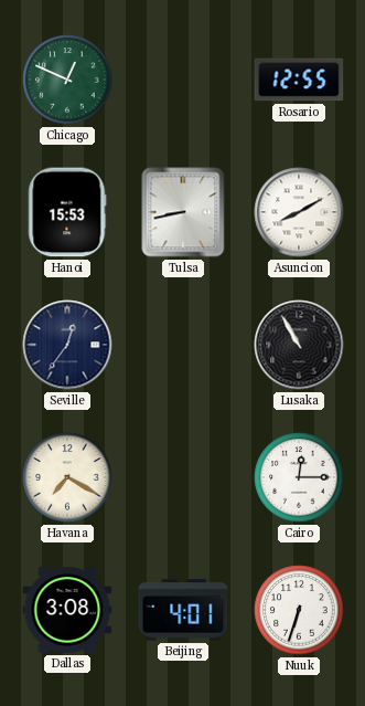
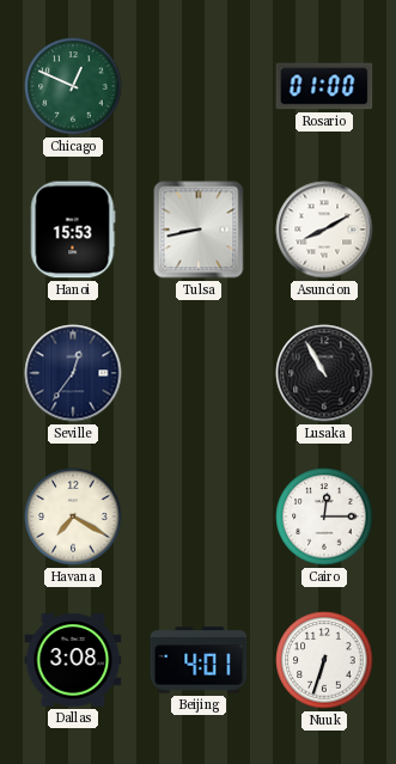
Rosario: 12:55 -> 01:00 (324, 86)
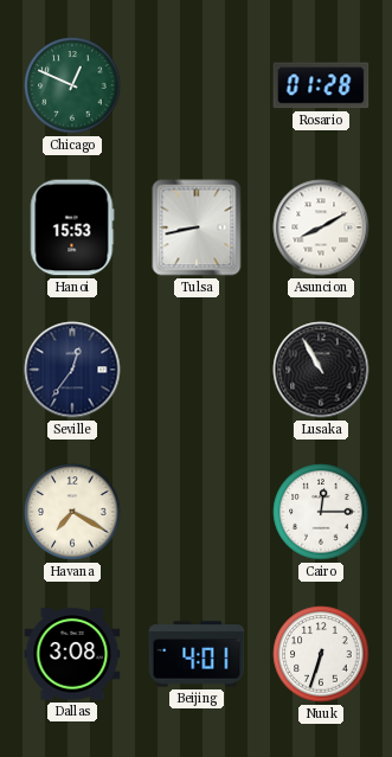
Rosario: 01:00 -> 01:28 (321, 85)
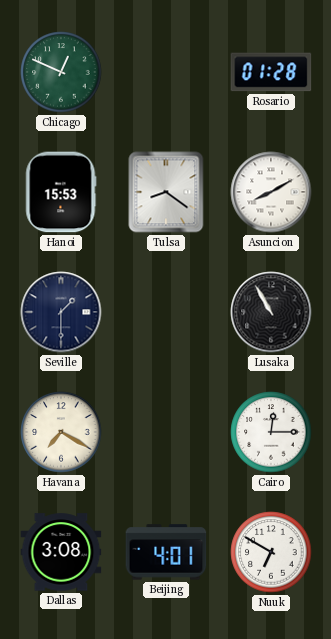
Tulsa: 8:43 -> 8:21 (166, 192)
Seville: 12:36 -> 1:30 (61, 312)
Nuuk: 6:33 -> 6:50 (271, 552)
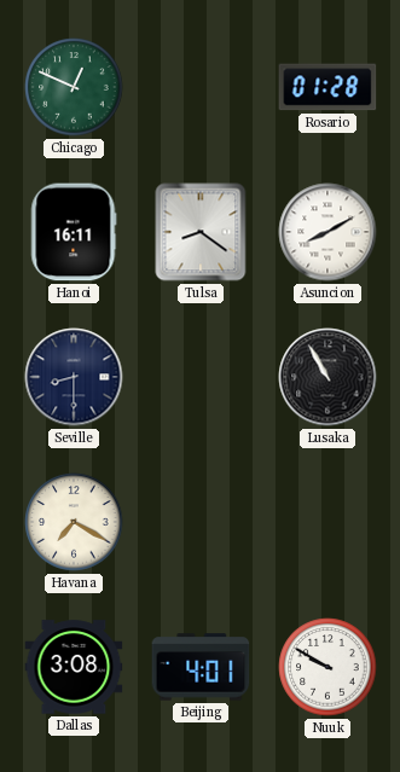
Hanoi: 15:53 -> 16:11 (74, 232)
Seville: 1:30 -> 8:30 (74, 377)
Cairo: 12:15 -> none (271, 432)
Nuuk: 6:50 -> 9:50 (327, 667)
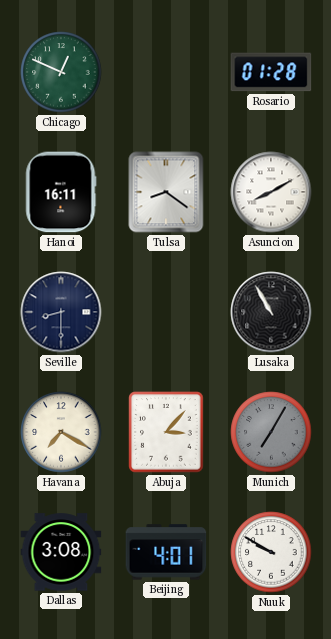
Abuja: none -> 3:07 (166, 432)
Munich: none -> 7:05 (271, 432)
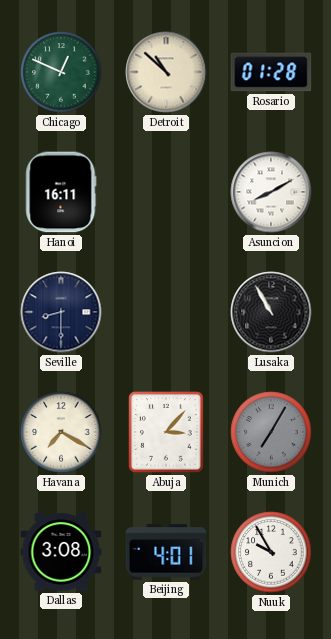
Detroit: none -> 10:52 (166, 72)
Tulsa: 8:21 -> none (166, 192)
Nuuk: 9:50 -> 9:55 (271, 552)
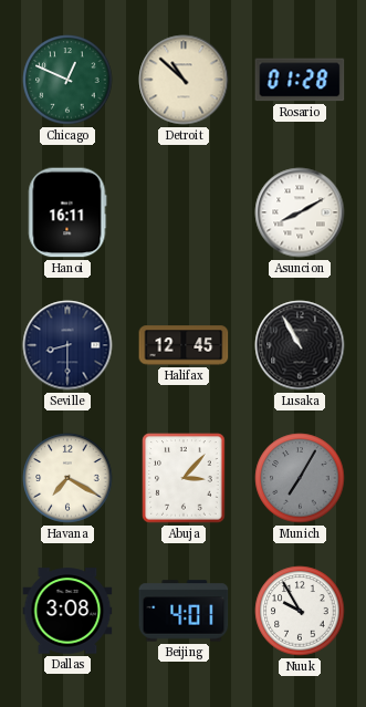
Halifax: none -> 12:45 (184, 345)
